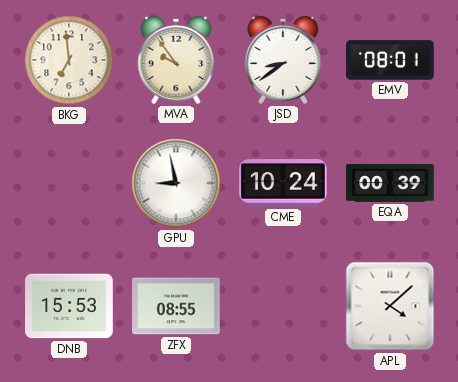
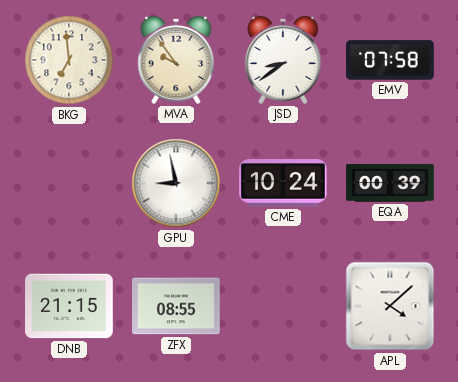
EMV: 08:01 -> 07:58 (390, 60)
DNB: 15:53 -> 21:15 (69, 306)
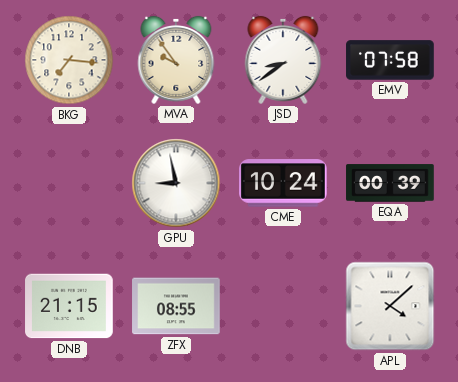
BKG: 6:59 -> 7:16 (69, 60)
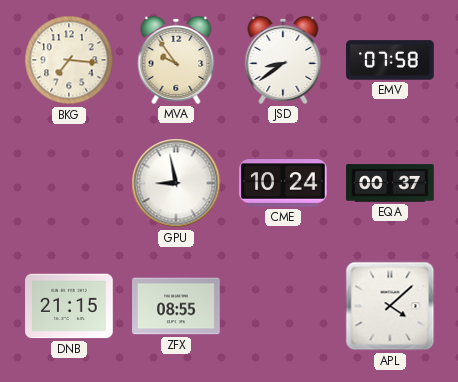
EQA: 00:39 -> 00:37 (390, 183)
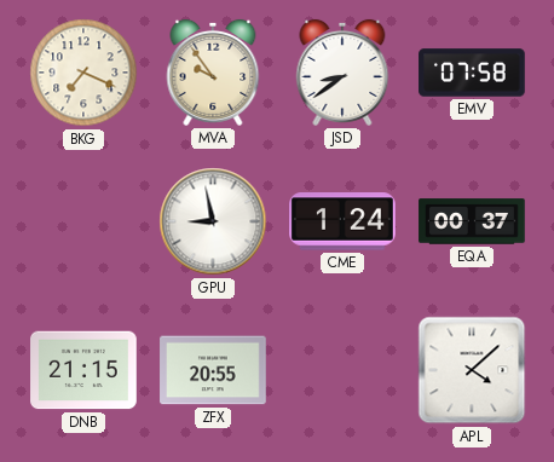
BKG: 7:16 -> 7:19 (83, 73)
CME: 10:24 -> 1:24 (344, 221)
ZFX: 08:55 -> 20:55 (213, 370)
